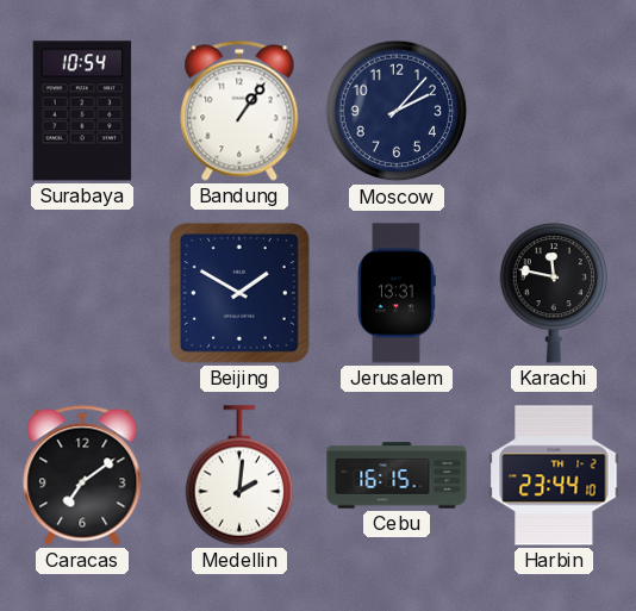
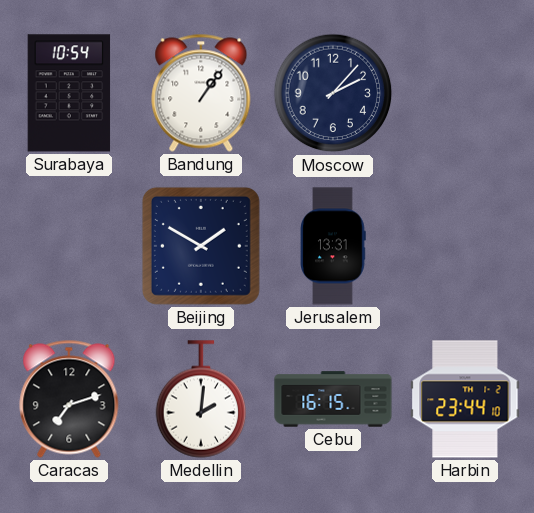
Karachi: 11:47 -> none (554, 293)
Caracas: 7:09 -> 7:12 (69, 399)
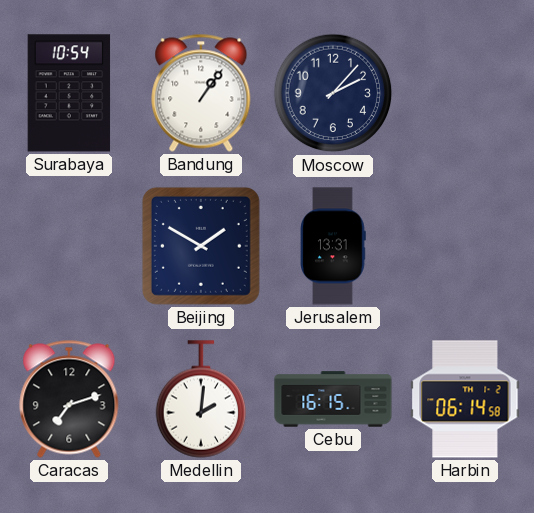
Harbin: 23:44 -> 06:14 (465, 399)
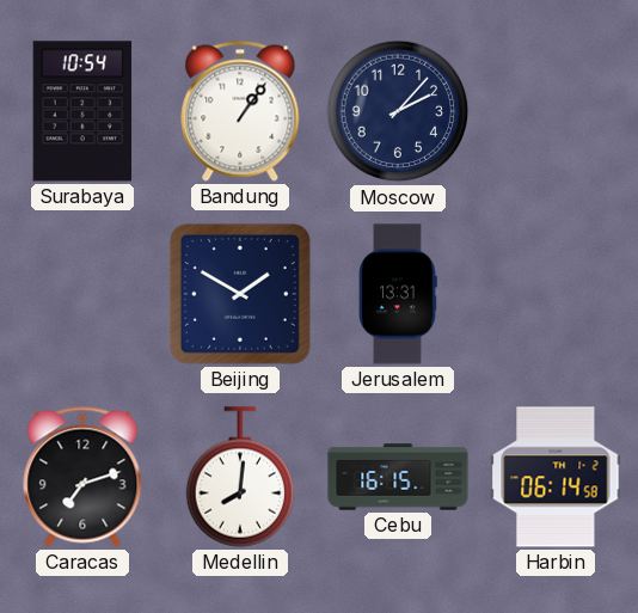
Medellin: 2:01 -> 8:01 (240, 477)
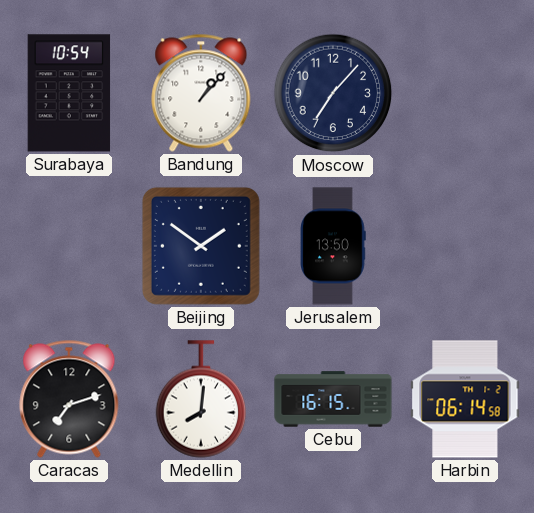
Bandung: 1:06 -> 1:07 (201, 93)
Moscow: 2:07 -> 7:07 (333, 93)
Beijing: 1:50 -> 1:51 (201, 246)
Jerusalem: 13:31 -> 13:50 (333, 246)
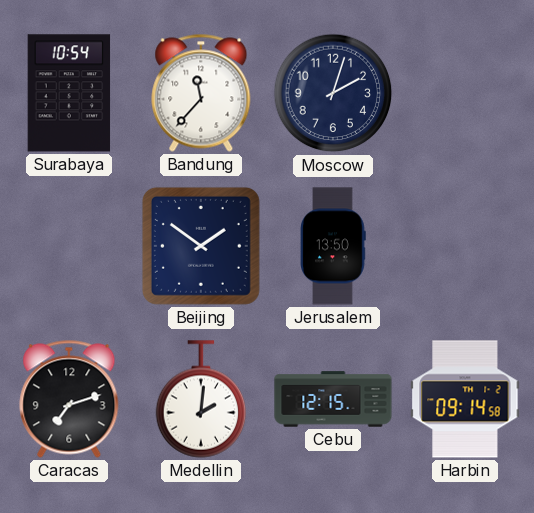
Bandung: 1:07 -> 11:37 (201, 93)
Moscow: 7:07 -> 2:03 (333, 93)
Medellin: 8:01 -> 2:01 (201, 399)
Cebu: 16:15 -> 12:15 (333, 399)
Harbin: 06:14 -> 09:14 (465, 399)
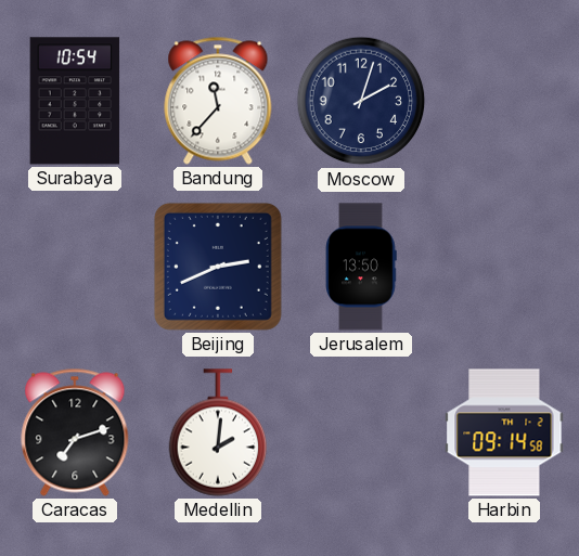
Beijing: 1:51 -> 2:41 (218, 267)
Cebu: 12:15 -> none (333, 399)
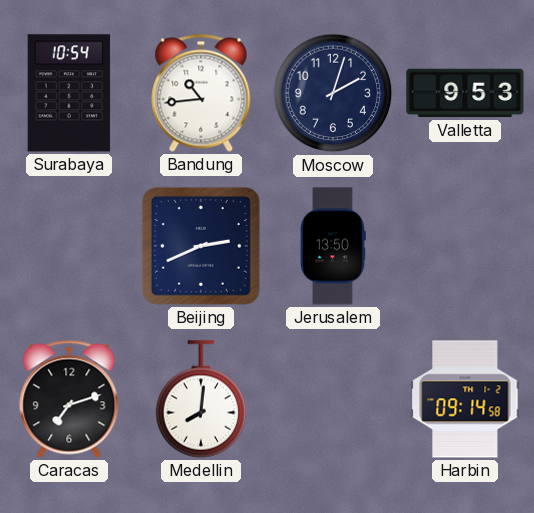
Bandung: 11:37 -> 10:44 (201, 93)
Valletta: none -> 9:53 (465, 93)
Medellin: 2:01 -> 8:01 (201, 399)
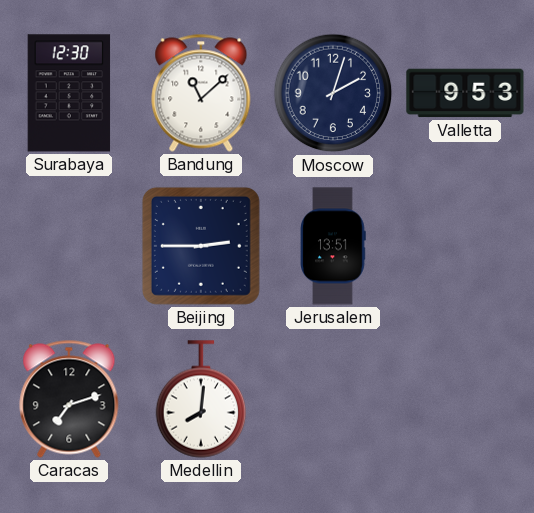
Surabaya: 10:54 -> 12:30 (69, 93)
Bandung: 10:44 -> 11:08 (201, 93)
Beijing: 2:41 -> 2:45 (201, 246)
Jerusalem: 13:50 -> 13:51 (333, 246)
Harbin: 09:14 -> none (465, 399)
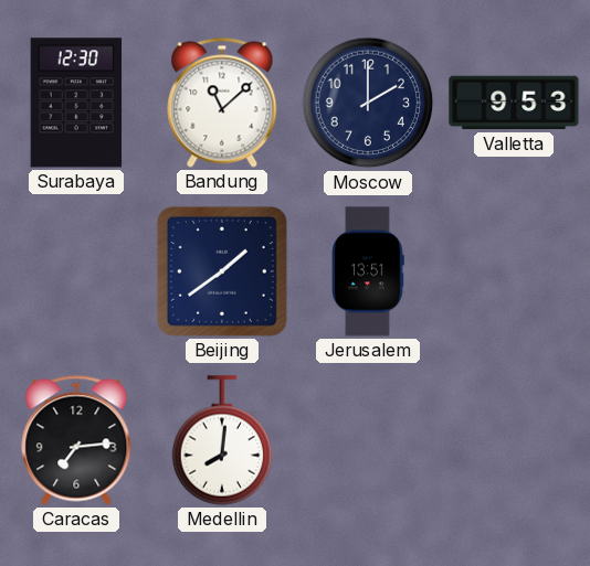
Moscow: 2:03 -> 2:00 (368, 103)
Beijing: 2:45 -> 1:39 (222, 271)
Caracas: 7:12 -> 7:14 (76, 440)
